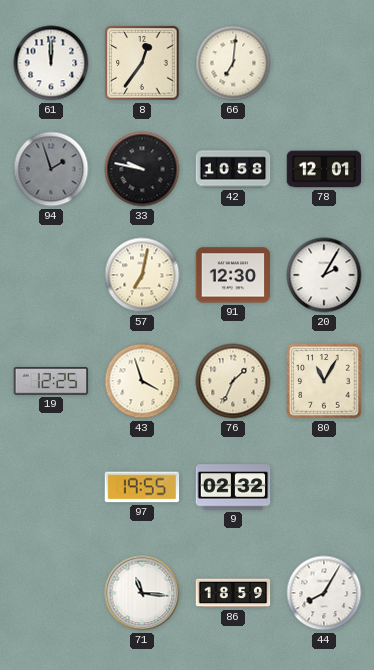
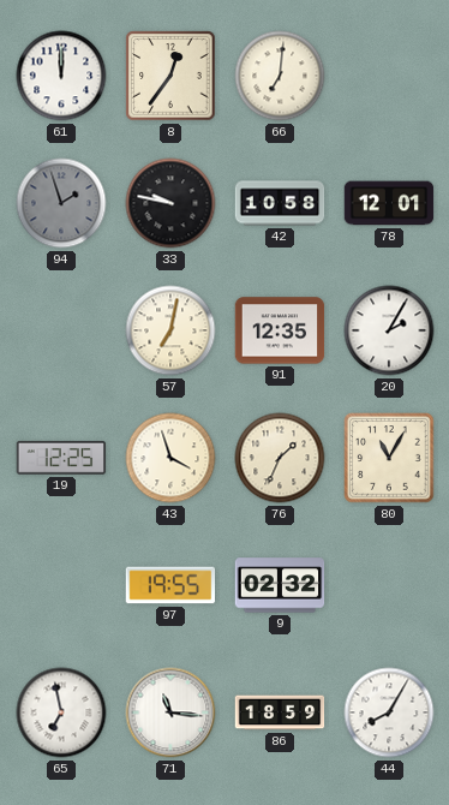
91: 12:30 -> 12:35 (280, 330)
65: none -> 6:58 (61, 712)
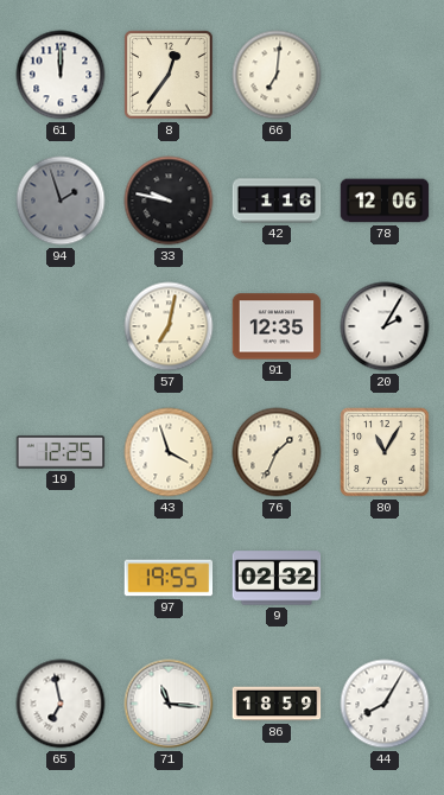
42: 10:58 -> 1:16 (277, 201)
78: 12:01 -> 12:06 (385, 201)
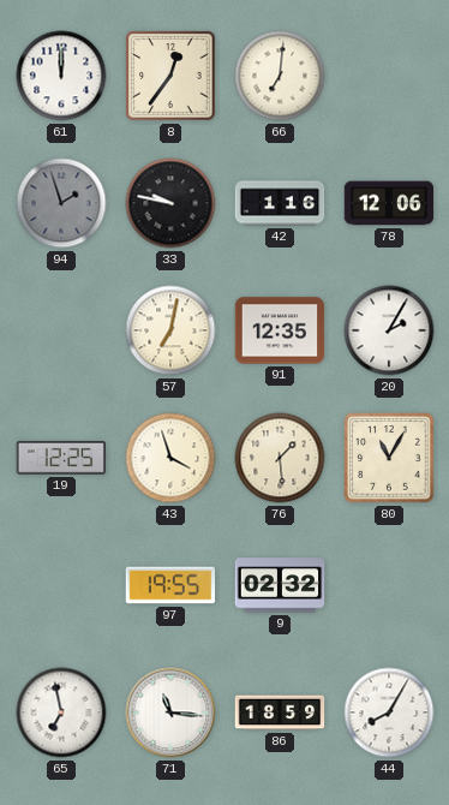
76: 1:34 -> 1:29 (280, 458)
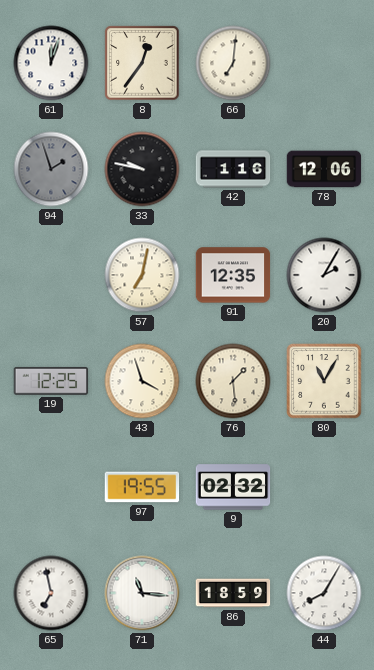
61: 12:00 -> 12:03 (51, 63)
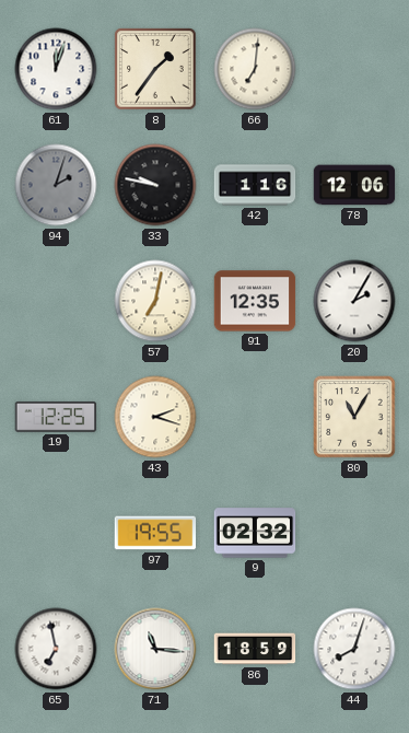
8: 12:36 -> 1:36 (155, 69)
94: 1:57 -> 2:03 (56, 185)
43: 3:57 -> 2:18 (155, 417)
76: 1:29 -> none (233, 381)
44: 8:05 -> 8:03 (354, 649)
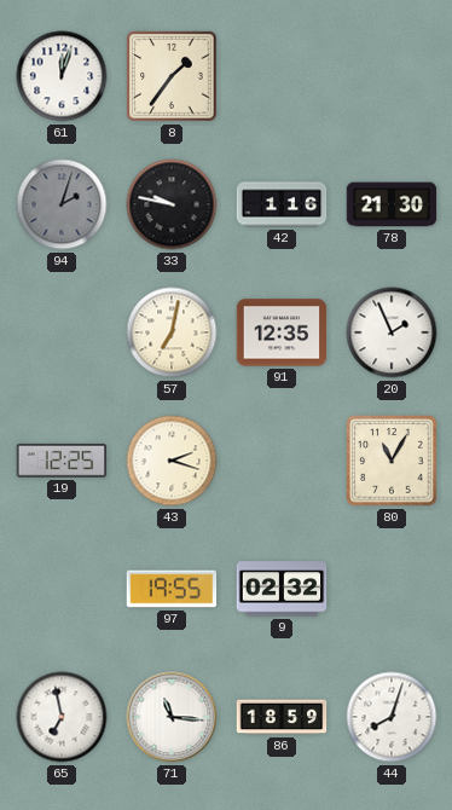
66: 7:01 -> none (255, 69)
78: 12:06 -> 21:30 (392, 204)
20: 2:05 -> 1:56 (392, 332)
